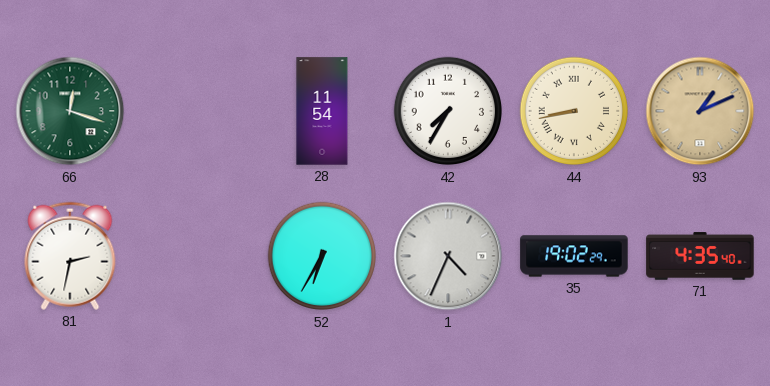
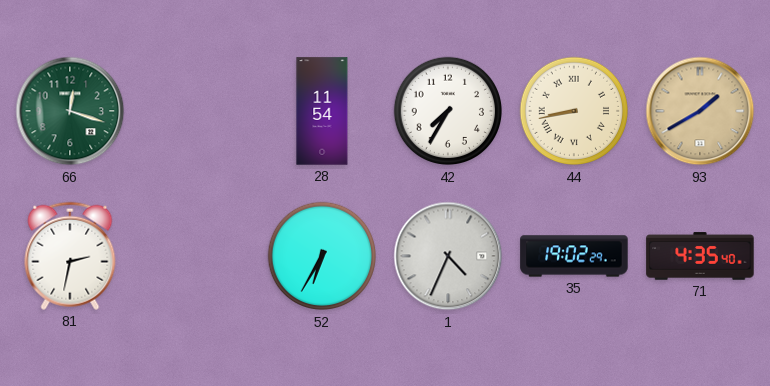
93: 1:11 -> 1:40 (700, 111)
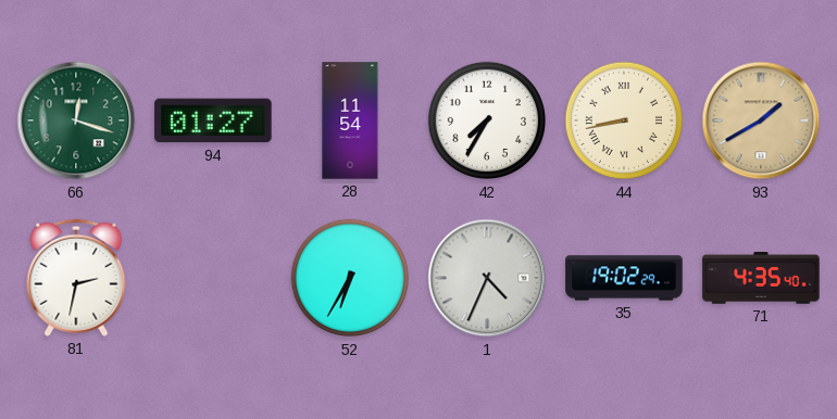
94: none -> 01:27 (213, 120)
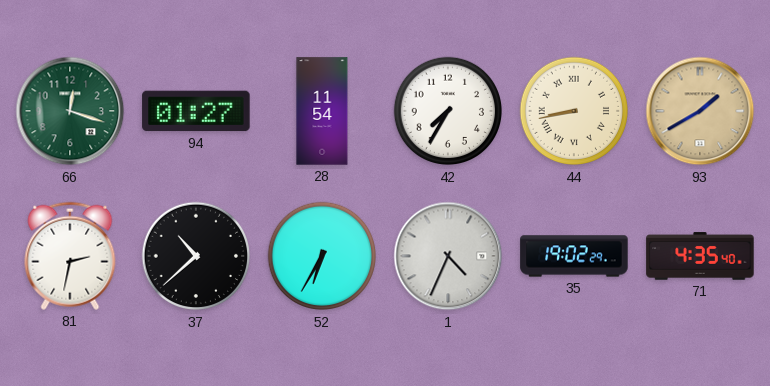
37: none -> 10:38 (196, 256)
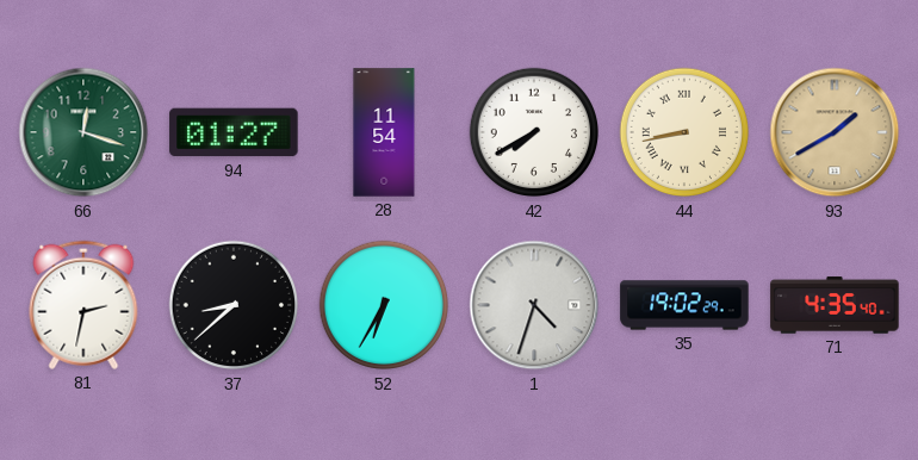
42: 7:35 -> 7:40 (534, 132)
37: 10:38 -> 8:38 (234, 305)
1: 4:34 -> 4:33 (534, 305)
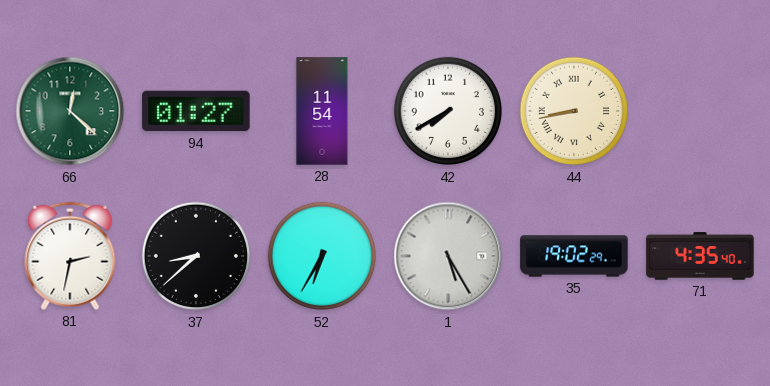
66: 12:18 -> 12:22 (70, 111)
93: 1:40 -> none (835, 132)
1: 4:33 -> 5:25 (448, 256)
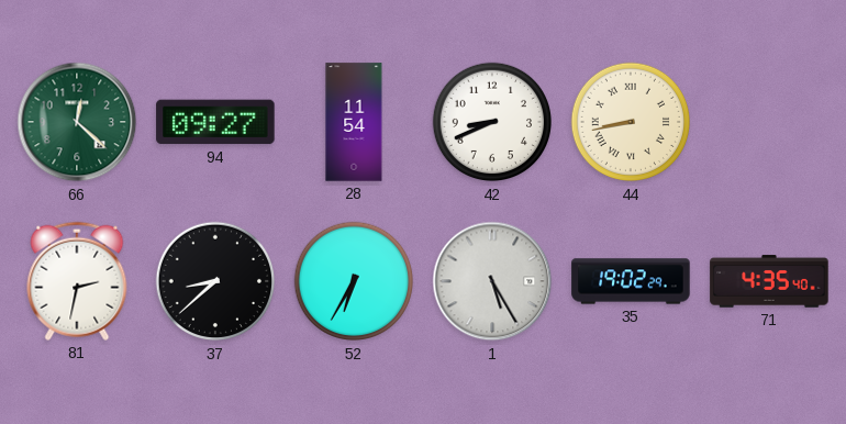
94: 01:27 -> 09:27 (215, 122)
42: 7:40 -> 8:41 (492, 122)
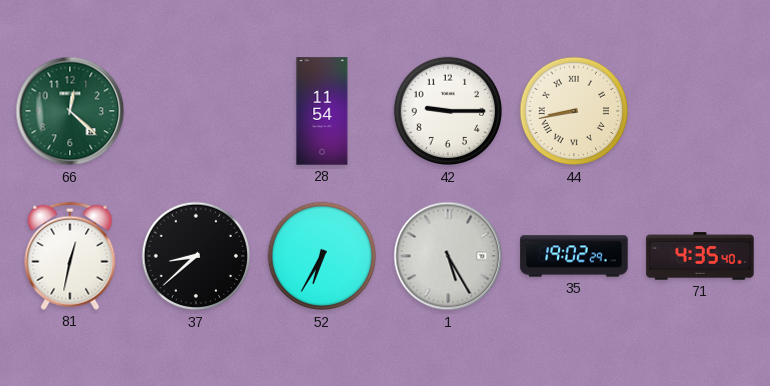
94: 09:27 -> none (215, 122)
42: 8:41 -> 9:15 (448, 111)
81: 2:32 -> 12:32 (70, 256)
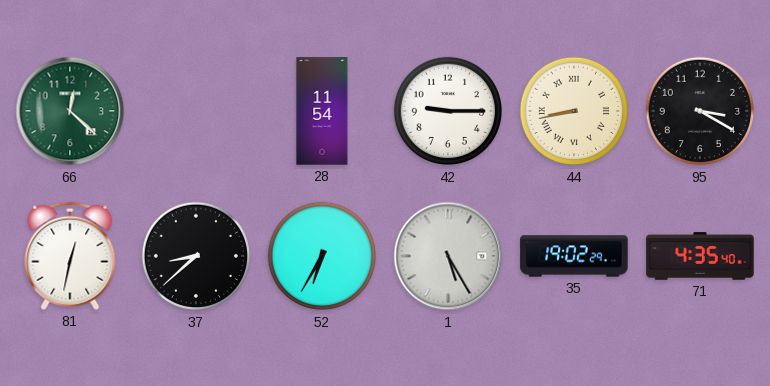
95: none -> 3:20 (700, 111)
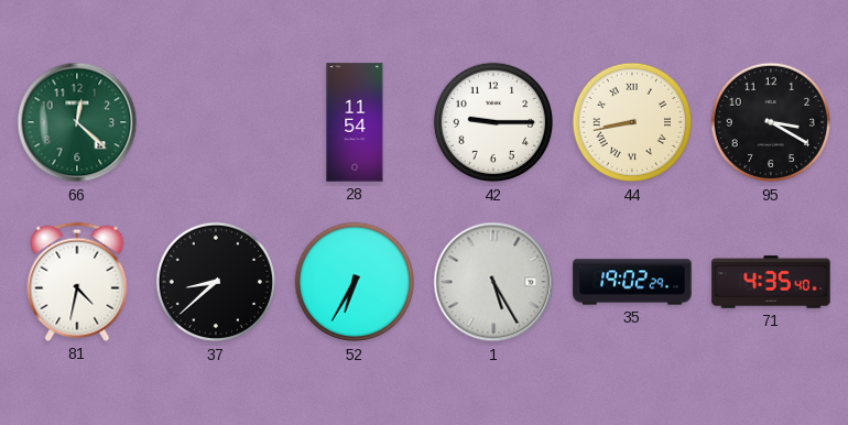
81: 12:32 -> 4:32 (77, 282)
